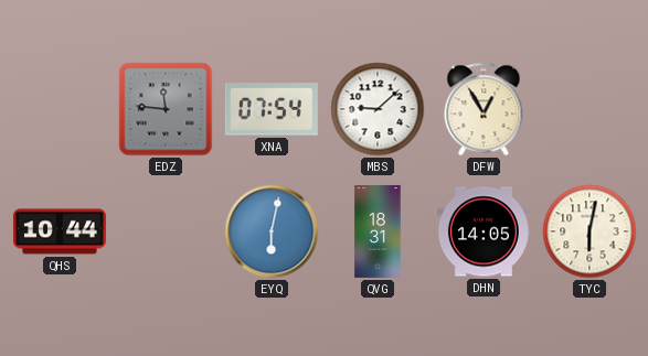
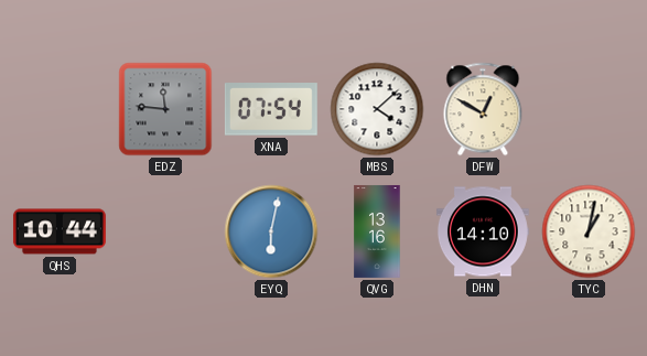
MBS: 9:08 -> 4:08 (377, 109)
DFW: 12:55 -> 12:50 (483, 109)
QVG: 18:31 -> 13:16 (377, 231)
DHN: 14:05 -> 14:10 (483, 231)
TYC: 6:02 -> 1:02 (589, 231)
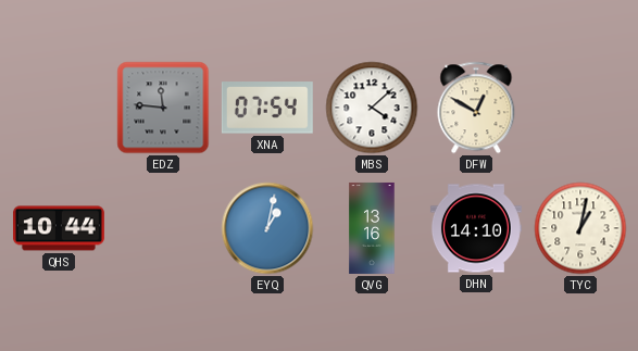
EYQ: 6:02 -> 1:02 (267, 228)
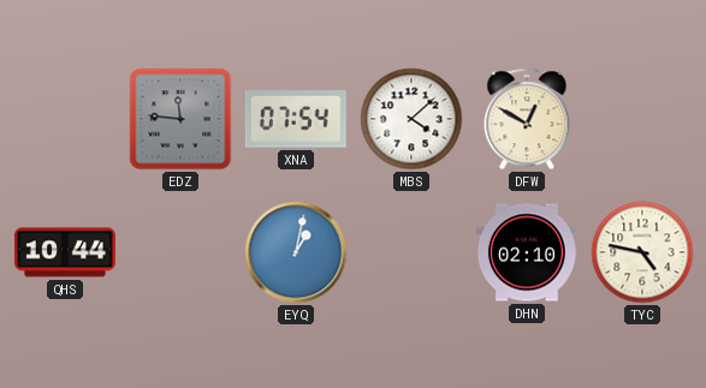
QVG: 13:16 -> none (372, 228)
DHN: 14:10 -> 02:10 (527, 252)
TYC: 1:02 -> 4:47 (642, 252)
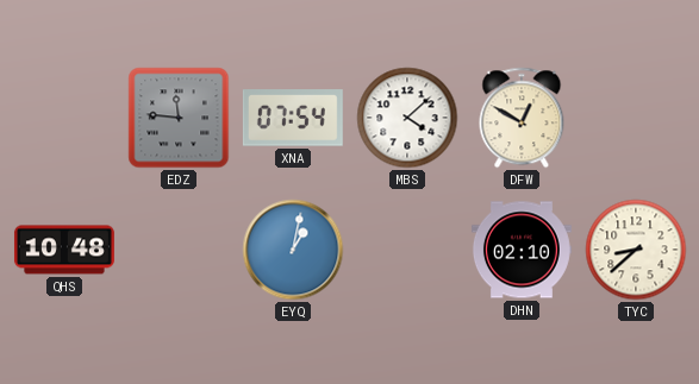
QHS: 10:44 -> 10:48 (64, 250)
TYC: 4:47 -> 8:38 (636, 250)
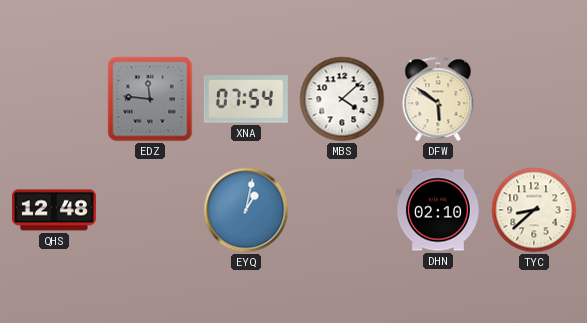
DFW: 12:50 -> 5:51 (438, 99)
QHS: 10:48 -> 12:48 (54, 210)
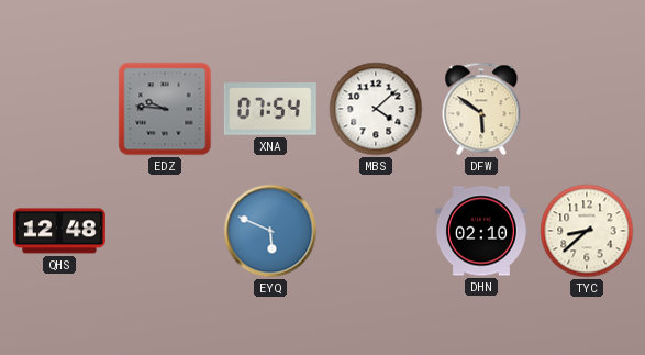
EDZ: 11:46 -> 9:46 (165, 109)
EYQ: 1:02 -> 5:49 (270, 231)
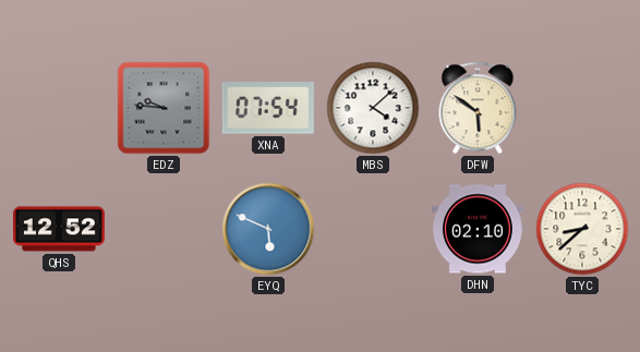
QHS: 12:48 -> 12:52 (59, 229)
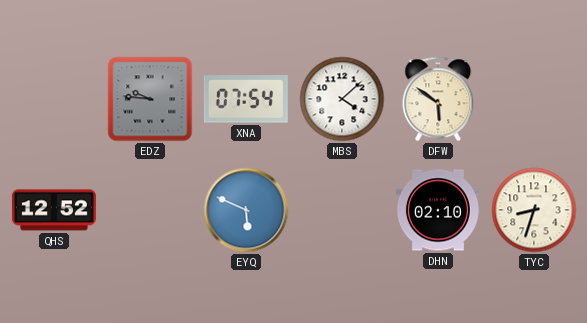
TYC: 8:38 -> 8:33 (534, 210)
